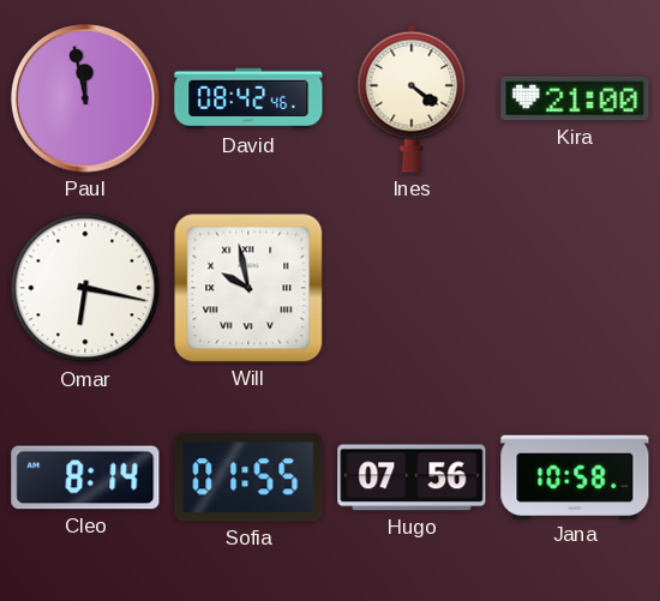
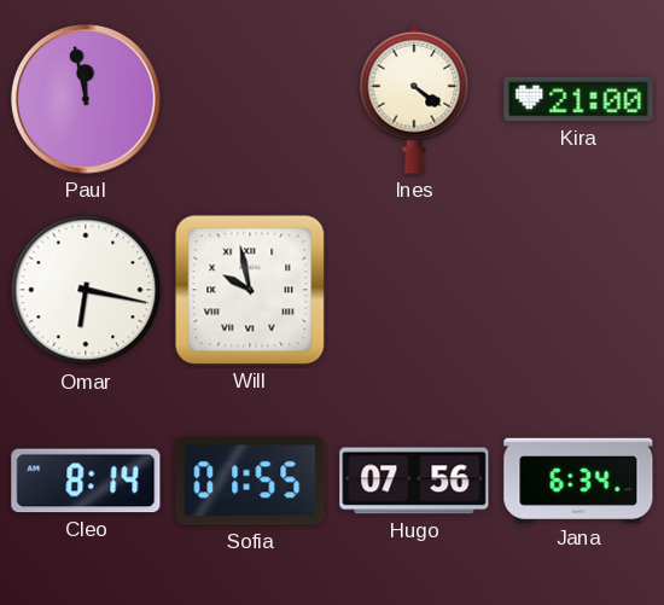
David: 08:42 -> none (248, 98)
Jana: 10:58 -> 6:34 (578, 479)
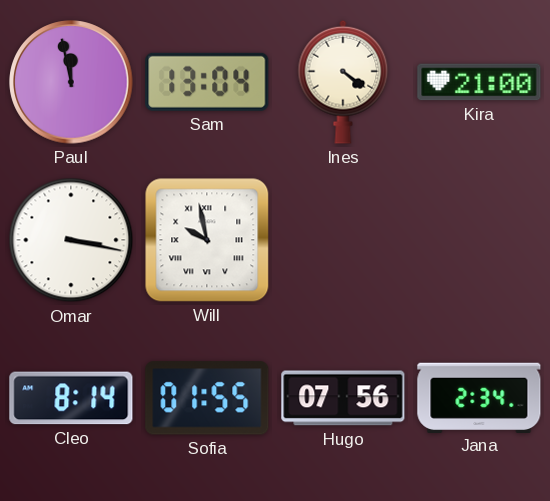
Sam: none -> 13:04 (207, 82)
Omar: 6:17 -> 3:17 (71, 240)
Jana: 6:34 -> 2:34 (479, 397)
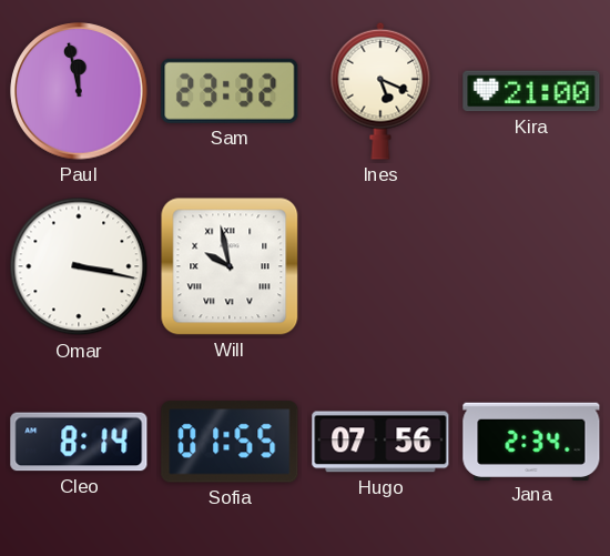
Sam: 13:04 -> 23:32 (230, 91)
Ines: 4:21 -> 5:19 (380, 91)
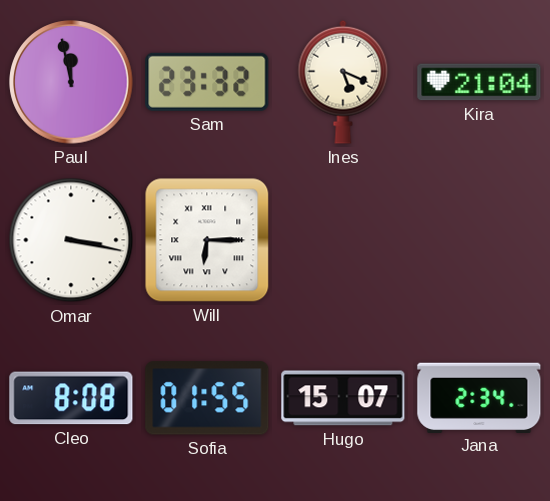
Kira: 21:00 -> 21:04 (479, 82)
Will: 9:58 -> 6:15 (207, 240)
Cleo: 8:14 -> 8:08 (71, 398)
Hugo: 07:56 -> 15:07 (343, 398)
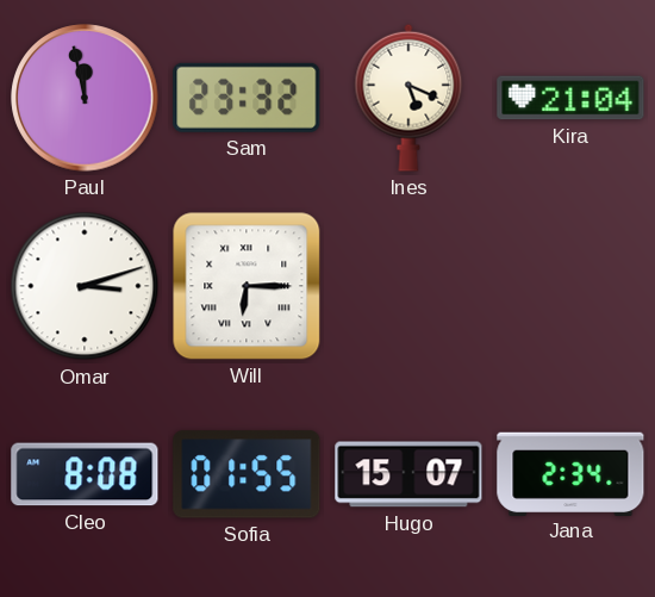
Omar: 3:17 -> 3:12 (85, 286)
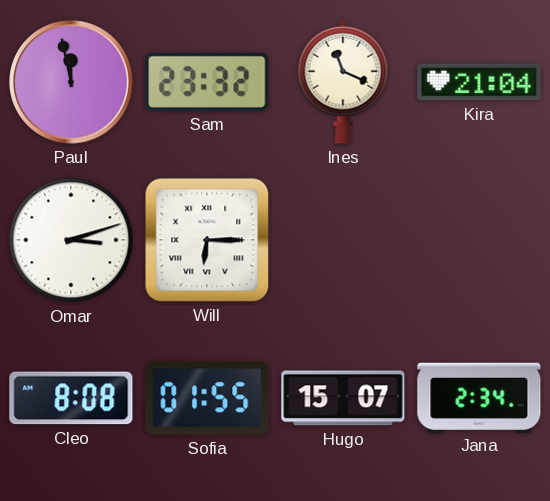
Ines: 5:19 -> 11:19 (343, 82)
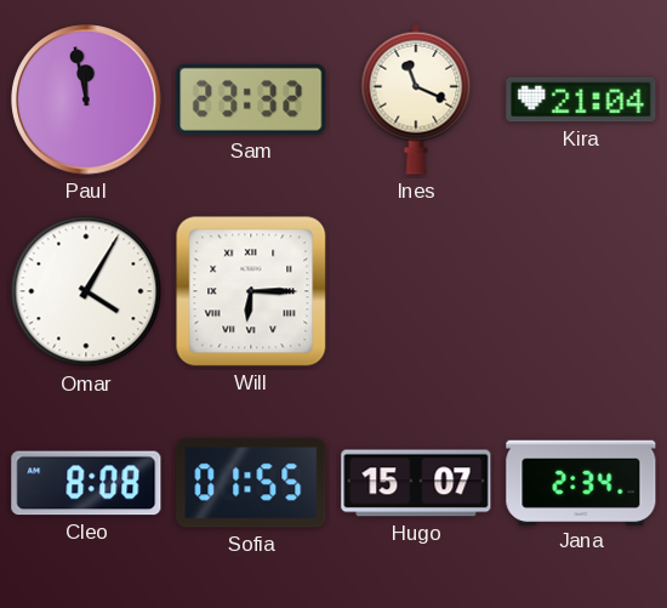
Omar: 3:12 -> 4:05 (86, 291)
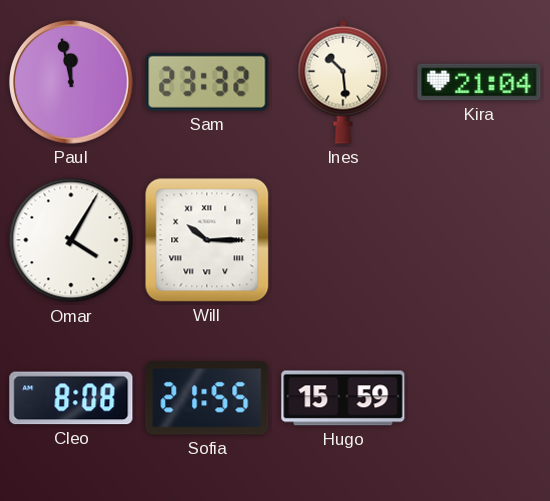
Ines: 11:19 -> 10:29 (343, 82)
Will: 6:15 -> 10:15 (207, 240)
Sofia: 01:55 -> 21:55 (207, 398)
Hugo: 15:07 -> 15:59 (343, 398)
Jana: 2:34 -> none (581, 482)
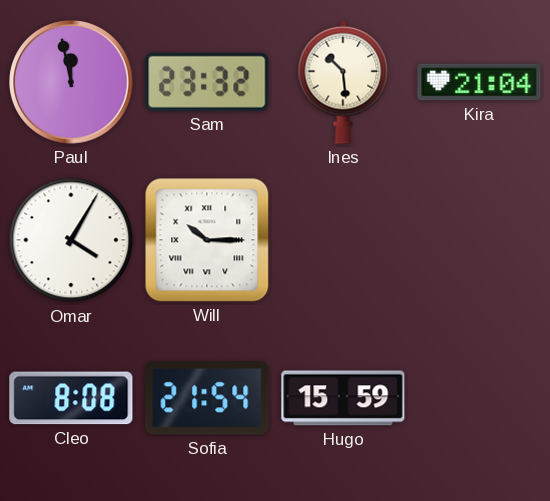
Sofia: 21:55 -> 21:54 (207, 398)
